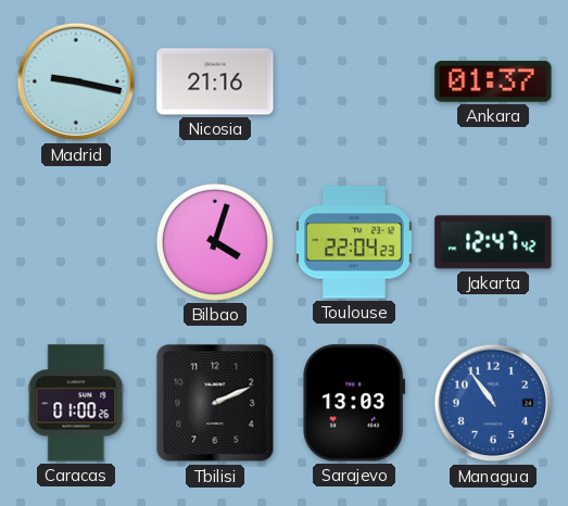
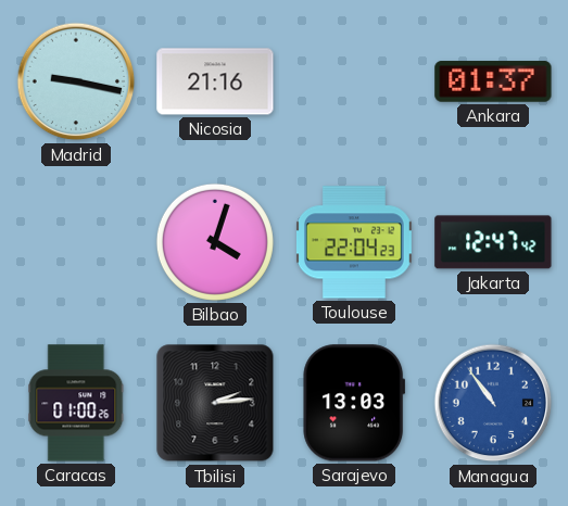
Tbilisi: 2:11 -> 2:14 (215, 403)
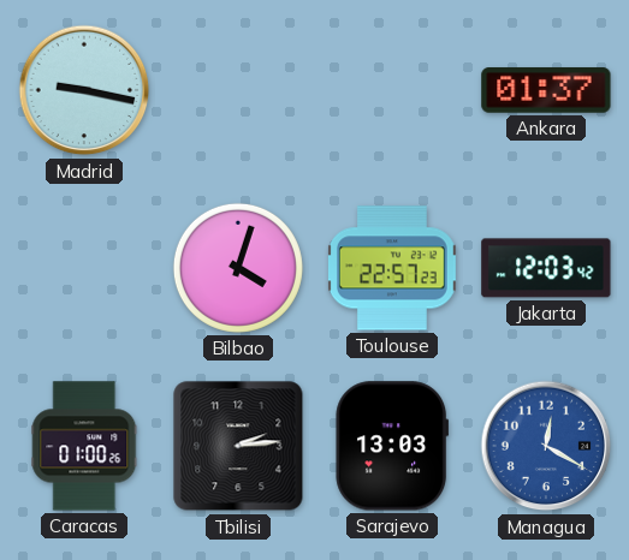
Nicosia: 21:16 -> none (215, 81)
Toulouse: 22:04 -> 22:57 (392, 268)
Jakarta: 12:47 -> 12:03 (546, 268)
Managua: 10:54 -> 12:20 (546, 446)
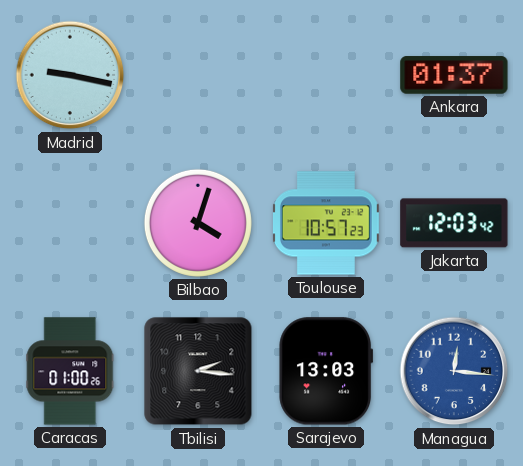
Toulouse: 22:57 -> 10:57 (326, 223)
Tbilisi: 2:14 -> 2:16 (198, 371)
Managua: 12:20 -> 12:16 (454, 371)
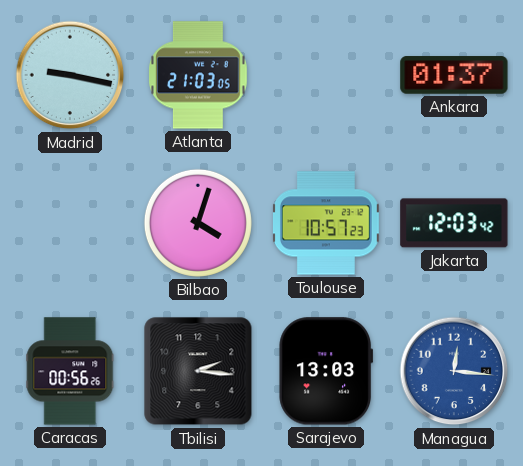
Atlanta: none -> 21:03 (198, 75)
Caracas: 01:00 -> 00:56 (70, 371)
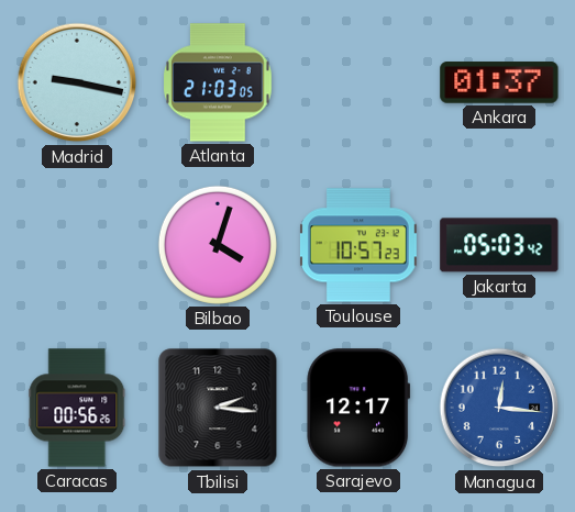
Jakarta: 12:03 -> 05:03 (499, 245)
Sarajevo: 13:03 -> 12:17 (358, 408)
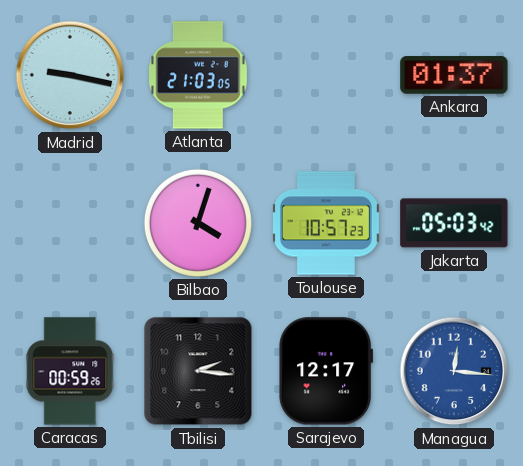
Caracas: 00:56 -> 00:59 (70, 371)
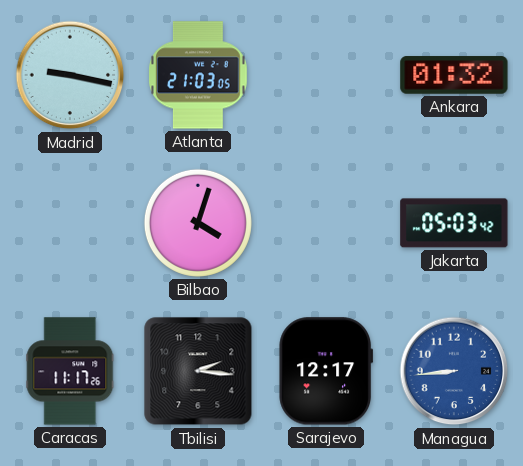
Ankara: 01:37 -> 01:32 (454, 75)
Toulouse: 10:57 -> none (326, 223)
Caracas: 00:59 -> 11:17 (70, 371)
Managua: 12:16 -> 8:44 (454, 371)
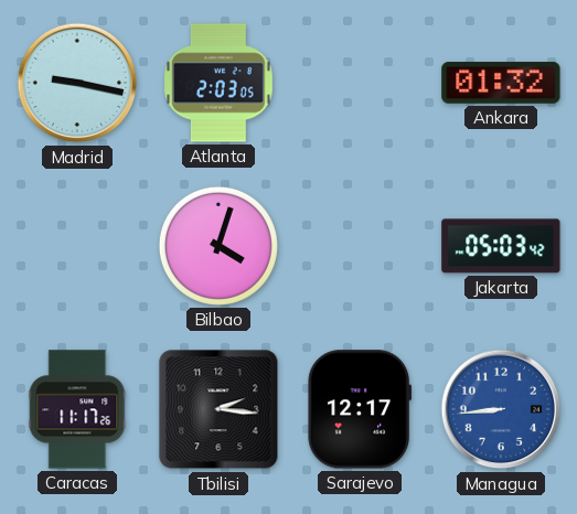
Atlanta: 21:03 -> 2:03 (218, 83)
